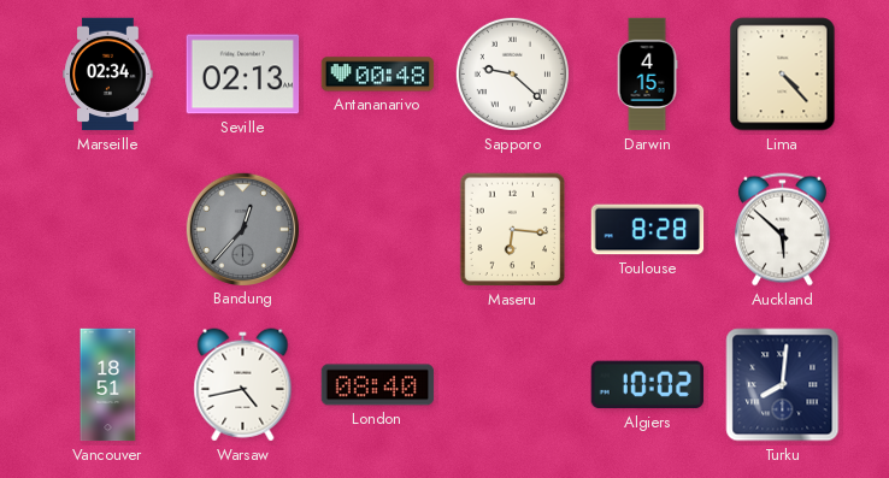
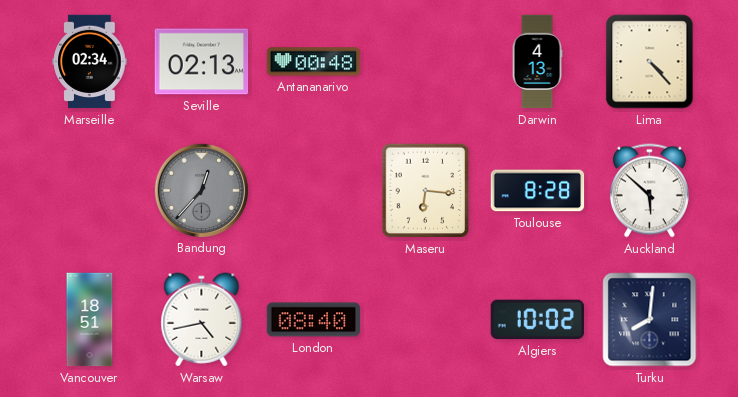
Sapporo: 9:22 -> none (512, 73)
Darwin: 4:15 -> 4:13 (537, 62)
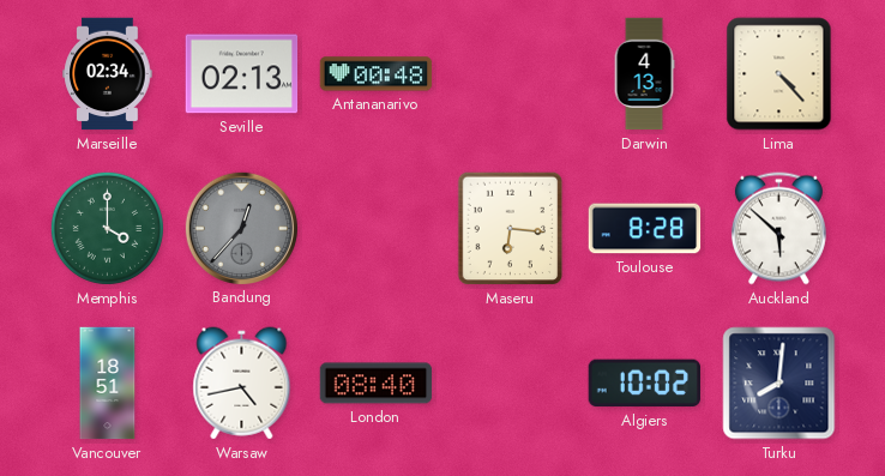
Memphis: none -> 4:00 (107, 228)
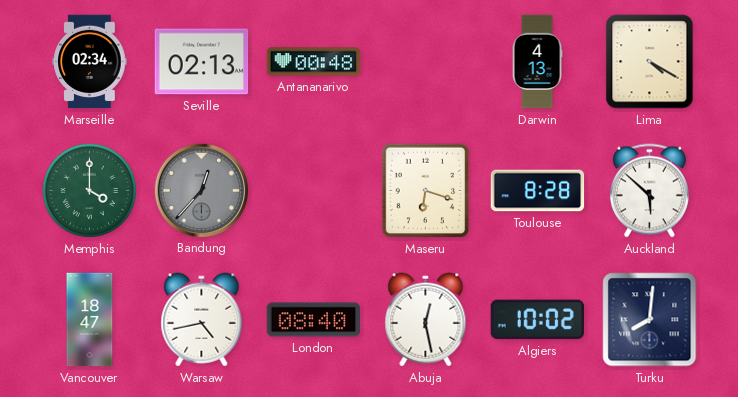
Lima: 4:23 -> 4:20 (650, 62)
Maseru: 6:16 -> 6:18 (426, 191)
Vancouver: 18:51 -> 18:47 (90, 320)
Abuja: none -> 12:28 (426, 320)
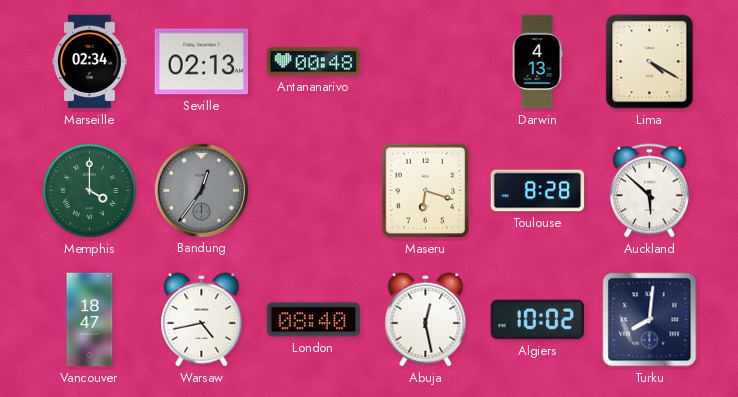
Bandung: 12:37 -> 12:36 (201, 190)
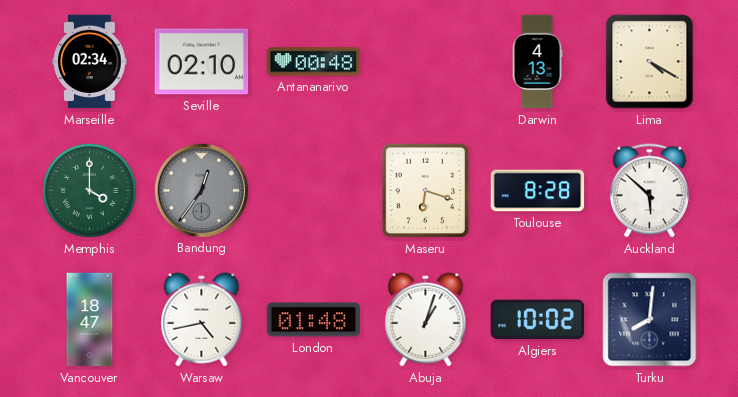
Seville: 02:13 -> 02:10 (202, 62)
London: 08:40 -> 01:48 (314, 320)
Abuja: 12:28 -> 1:03 (426, 320)
